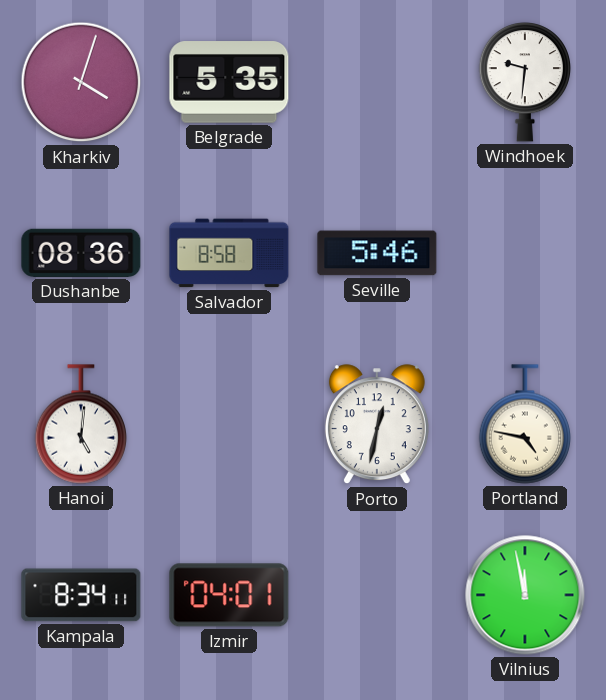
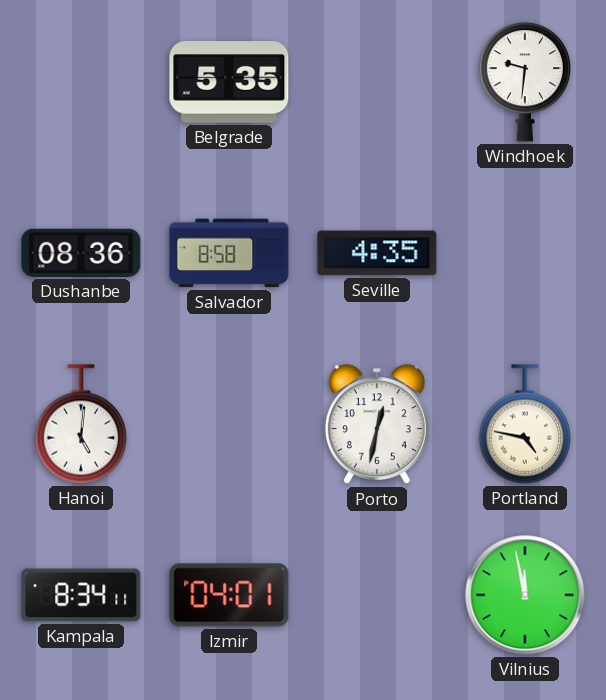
Kharkiv: 4:03 -> none (81, 82)
Seville: 5:46 -> 4:35 (377, 253)
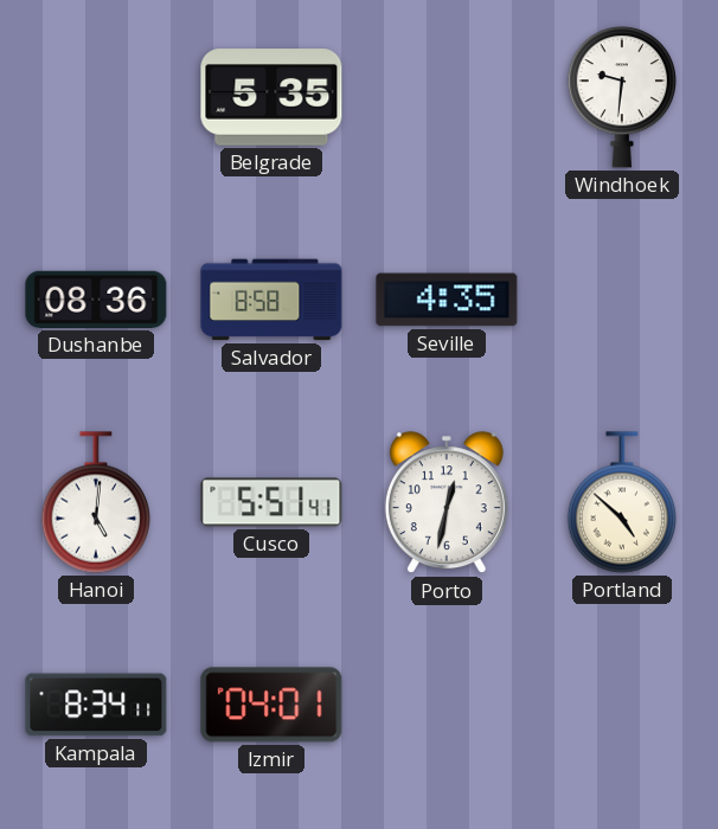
Cusco: none -> 5:51 (271, 502)
Portland: 4:47 -> 4:52 (622, 502)
Vilnius: 11:58 -> none (525, 595)
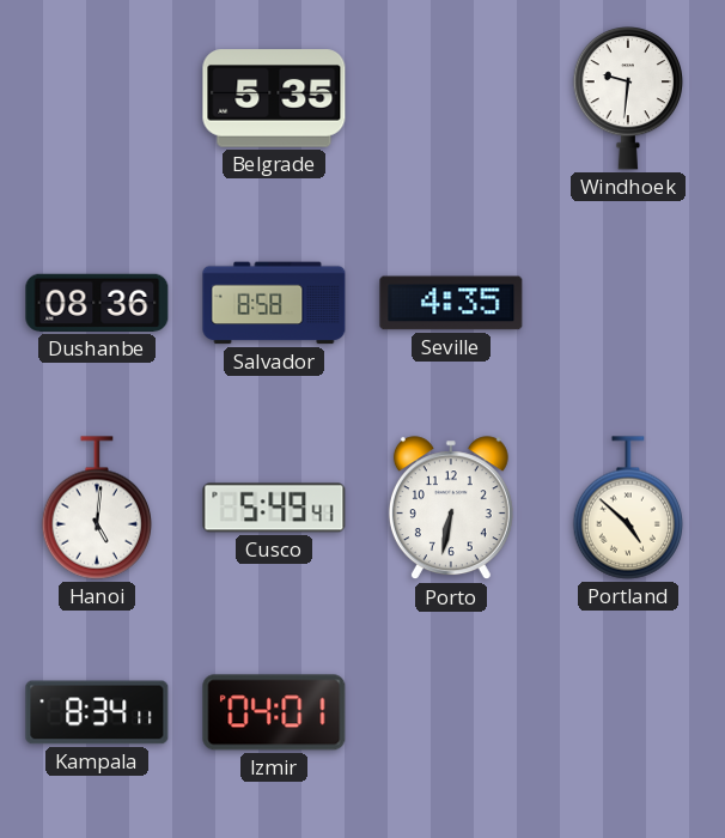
Cusco: 5:51 -> 5:49 (274, 508)
Porto: 12:32 -> 6:32 (451, 509)
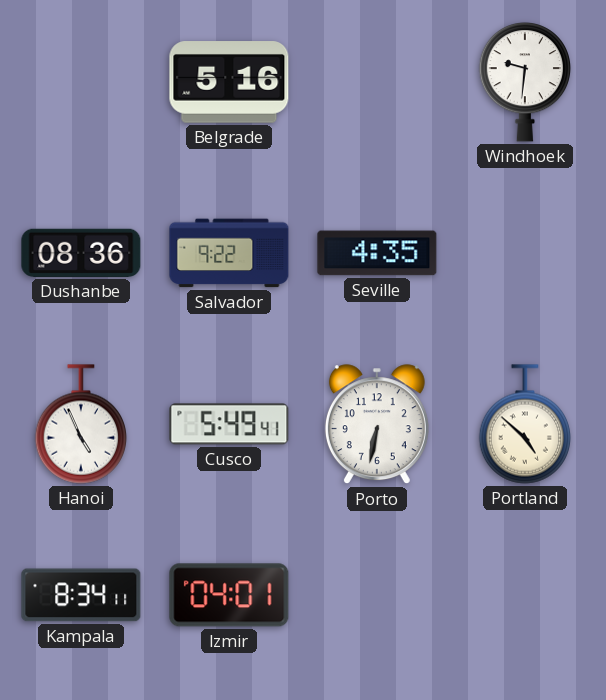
Belgrade: 5:35 -> 5:16 (229, 82)
Salvador: 8:58 -> 9:22 (229, 253)
Hanoi: 5:01 -> 4:56 (81, 424)
